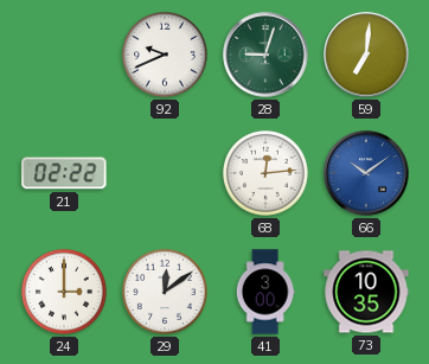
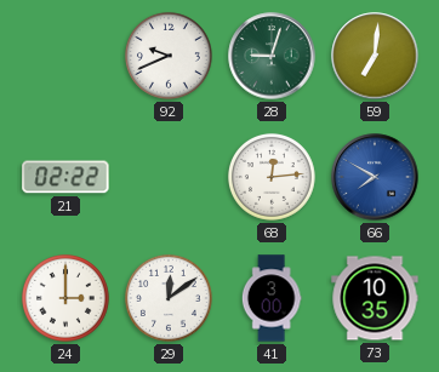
66: 10:09 -> 7:50 (375, 177)
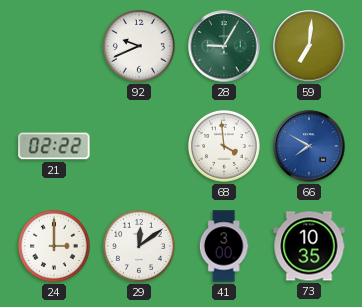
28: 9:03 -> 9:05 (224, 46)
68: 12:14 -> 3:59 (224, 146)
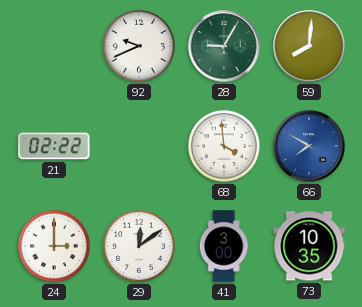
59: 7:01 -> 8:01 (309, 46)
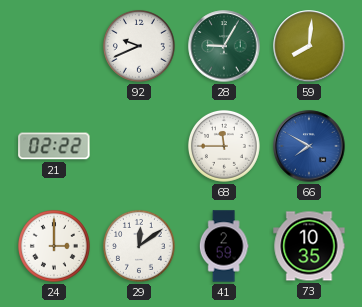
68: 3:59 -> 11:45 (224, 146)
41: 3:00 -> 2:59 (224, 246)
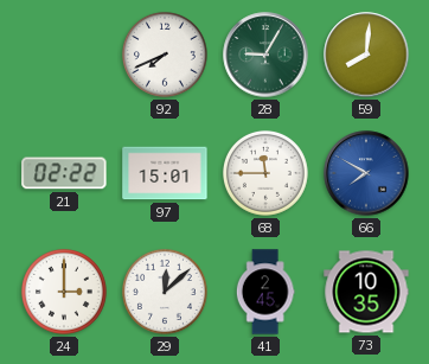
92: 9:41 -> 7:41 (165, 55)
97: none -> 15:01 (165, 173)
29: 12:09 -> 12:08 (165, 292)
41: 2:59 -> 2:45 (265, 292)
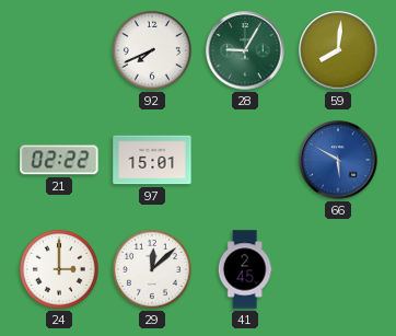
68: 11:45 -> none (265, 173)
66: 7:50 -> 5:50 (338, 160)
73: 10:35 -> none (366, 292)
